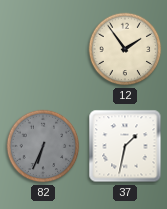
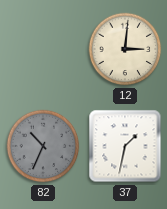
12: 1:54 -> 3:01 (125, 49)
82: 6:34 -> 10:34 (43, 146)
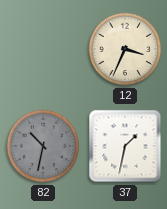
12: 3:01 -> 3:34 (125, 49)
82: 10:34 -> 10:32 (43, 146)
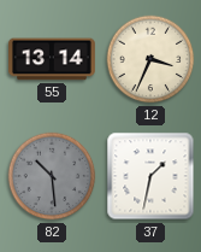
55: none -> 13:14 (53, 59)
82: 10:32 -> 10:29 (52, 176)
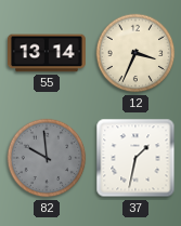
82: 10:29 -> 9:59 (47, 158)
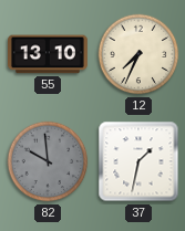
55: 13:14 -> 13:10 (49, 54)
12: 3:34 -> 7:34 (138, 54)
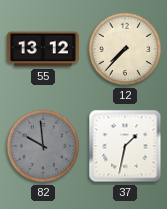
55: 13:10 -> 13:12 (44, 49)
12: 7:34 -> 7:37 (125, 49)
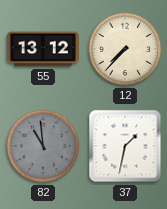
82: 9:59 -> 10:59 (43, 146)
